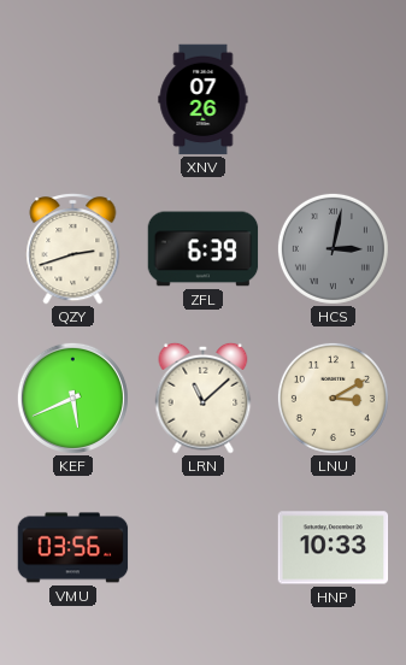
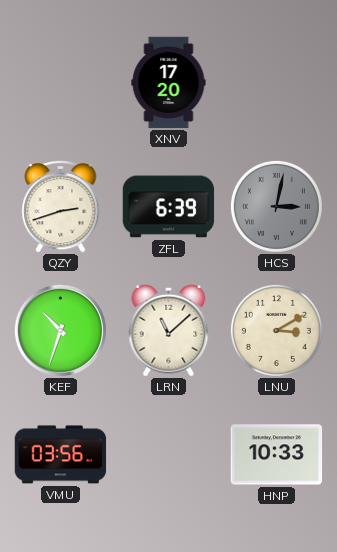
XNV: 07:26 -> 17:20 (169, 83)
KEF: 5:41 -> 10:33 (60, 330)
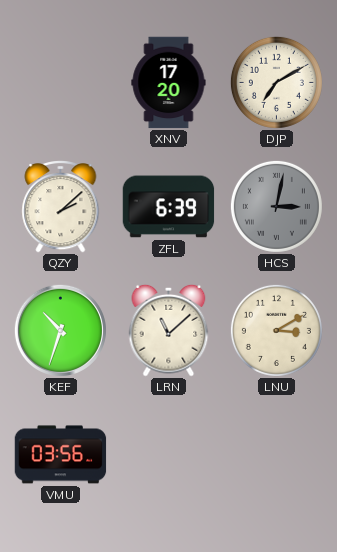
DJP: none -> 7:10 (276, 82)
QZY: 2:42 -> 2:08 (61, 207)
HNP: 10:33 -> none (277, 455)
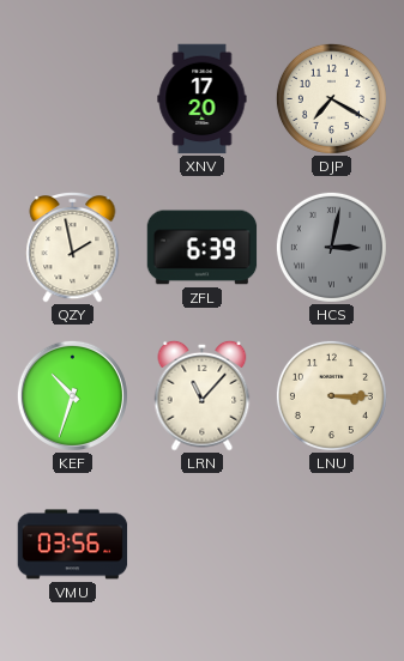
DJP: 7:10 -> 7:20 (331, 98)
QZY: 2:08 -> 1:58 (73, 248)
LRN: 11:08 -> 11:07 (203, 395)
LNU: 3:10 -> 3:15 (331, 395)
